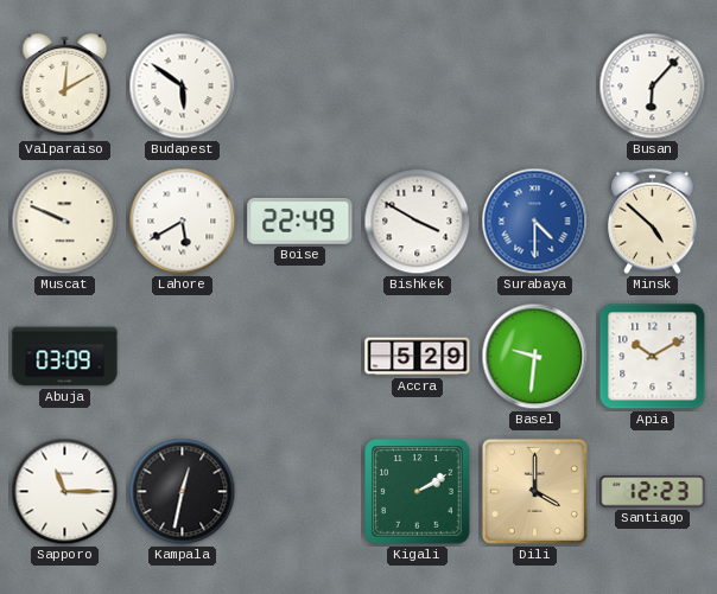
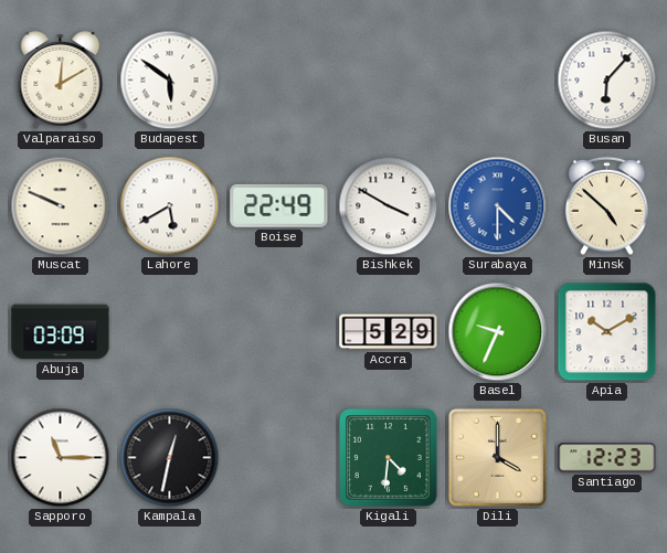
Basel: 9:31 -> 9:34 (498, 332)
Kigali: 2:10 -> 4:31 (389, 458)
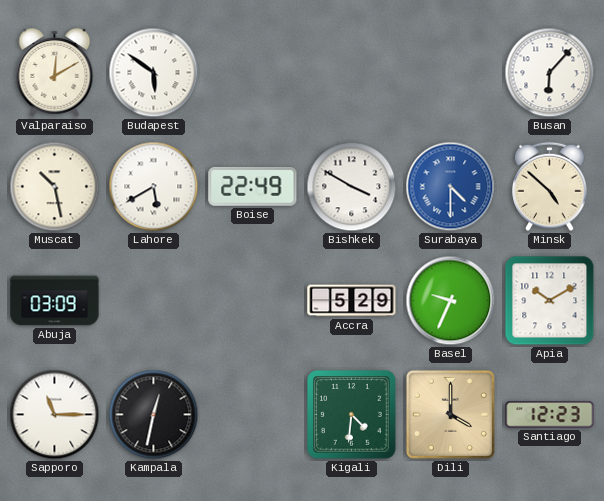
Muscat: 9:49 -> 10:28 (55, 187)
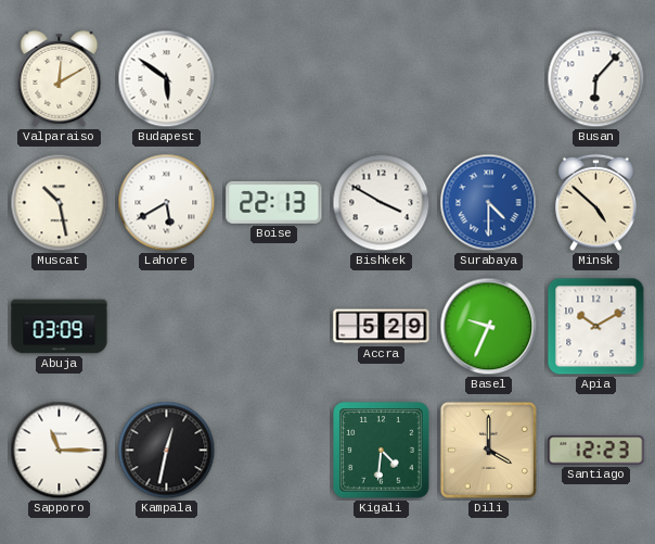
Boise: 22:49 -> 22:13 (274, 202)
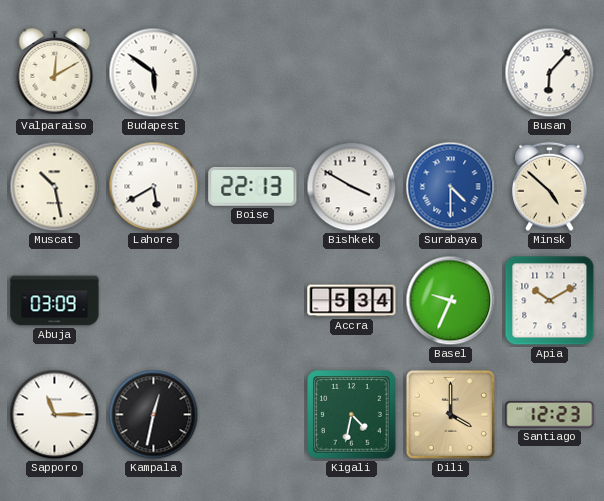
Accra: 5:29 -> 5:34 (352, 301)
Kigali: 4:31 -> 4:32 (352, 415)
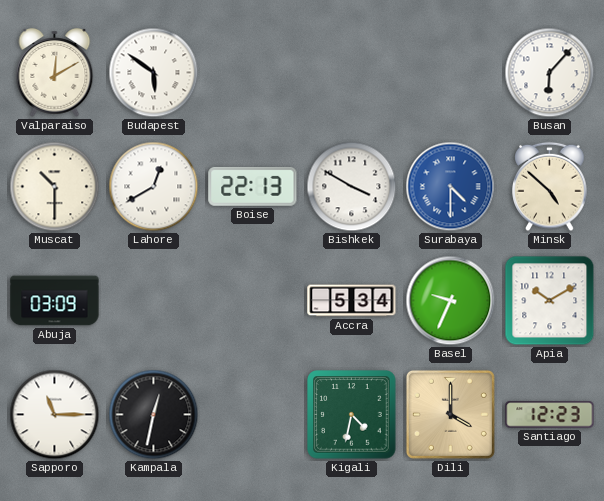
Muscat: 10:28 -> 10:30 (55, 187)
Lahore: 5:40 -> 12:40 (154, 187)
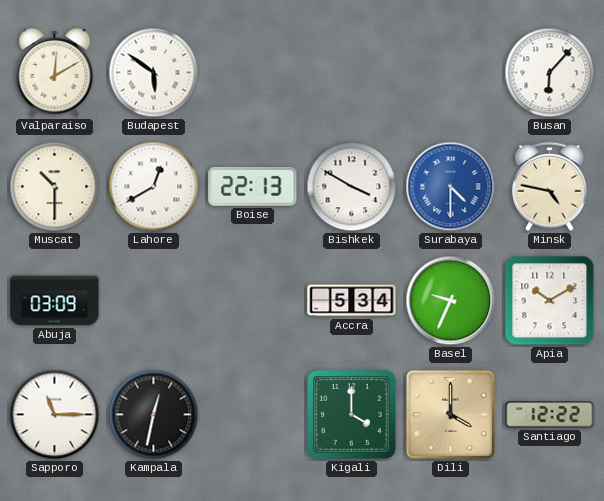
Minsk: 4:52 -> 4:47 (550, 187)
Kigali: 4:32 -> 4:00 (352, 415)
Santiago: 12:23 -> 12:22 (550, 415)
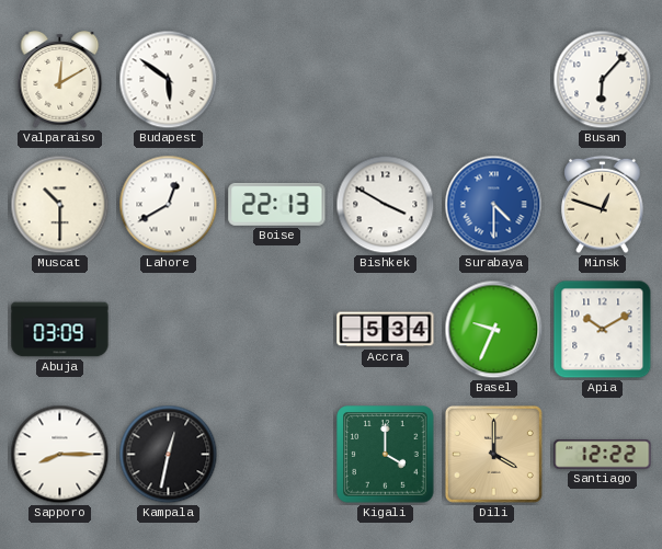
Minsk: 4:47 -> 12:48 (603, 205)
Sapporo: 11:15 -> 8:15 (60, 455)
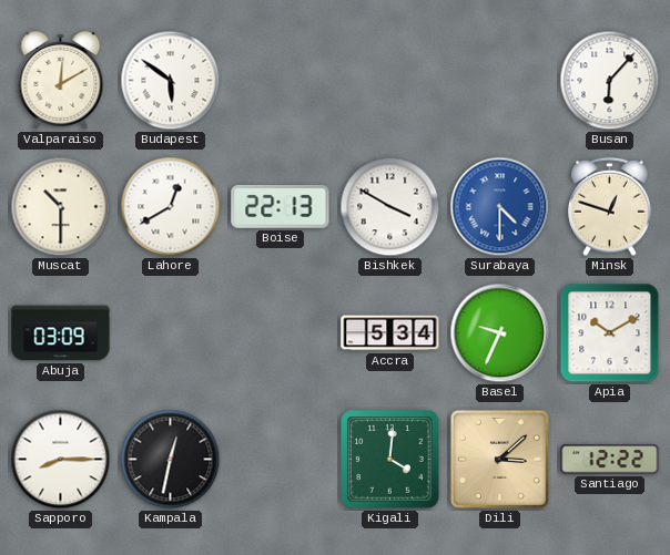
Kigali: 4:00 -> 4:01 (390, 460)
Dili: 4:00 -> 3:08 (499, 459)
